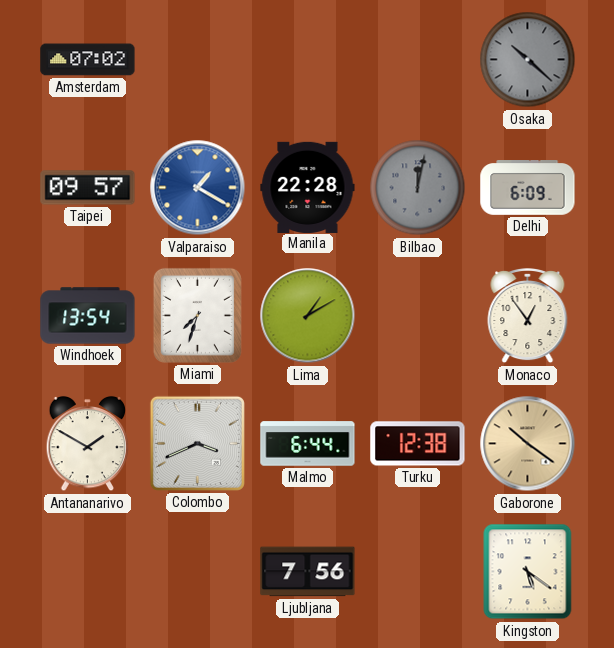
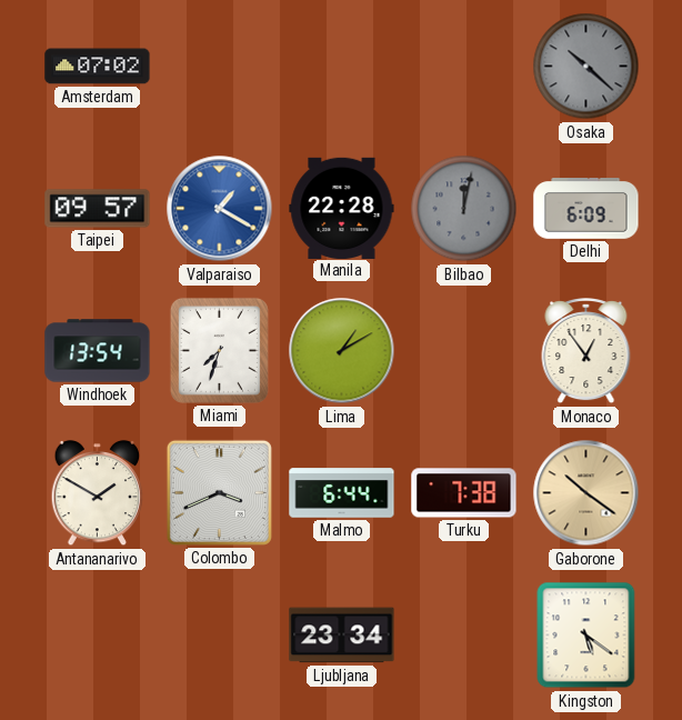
Turku: 12:38 -> 7:38 (464, 493)
Ljubljana: 7:56 -> 23:34 (342, 636)
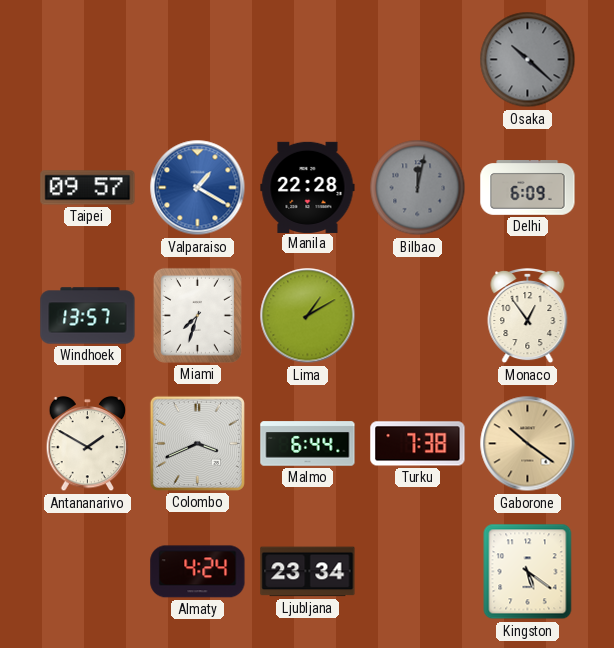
Amsterdam: 07:02 -> none (98, 67)
Windhoek: 13:54 -> 13:57 (88, 316)
Almaty: none -> 4:24 (198, 572)
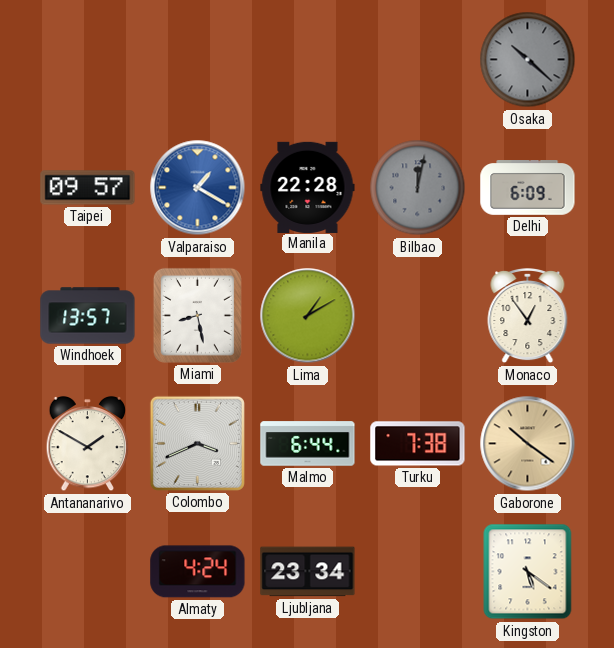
Miami: 7:33 -> 8:28 (197, 315)
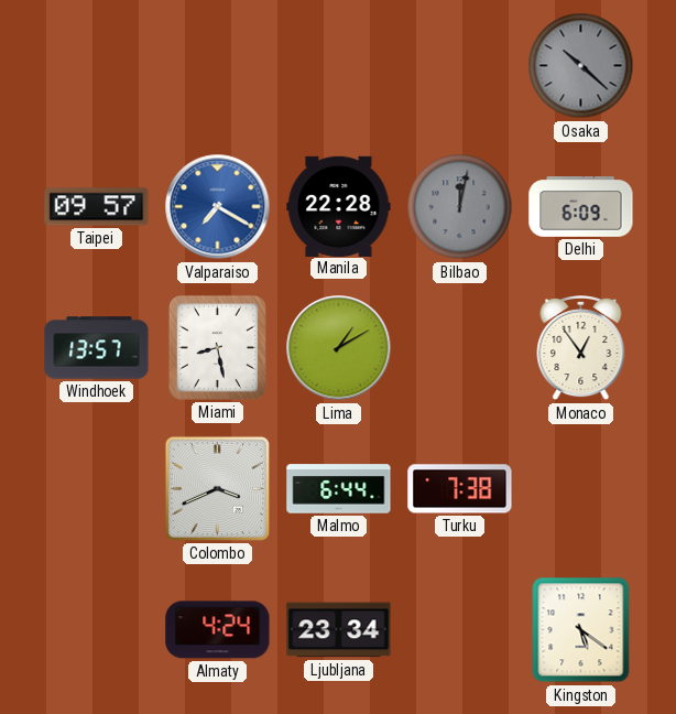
Valparaiso: 1:20 -> 7:20 (218, 207)
Antananarivo: 1:50 -> none (88, 444)
Gaborone: 10:21 -> none (528, 444)
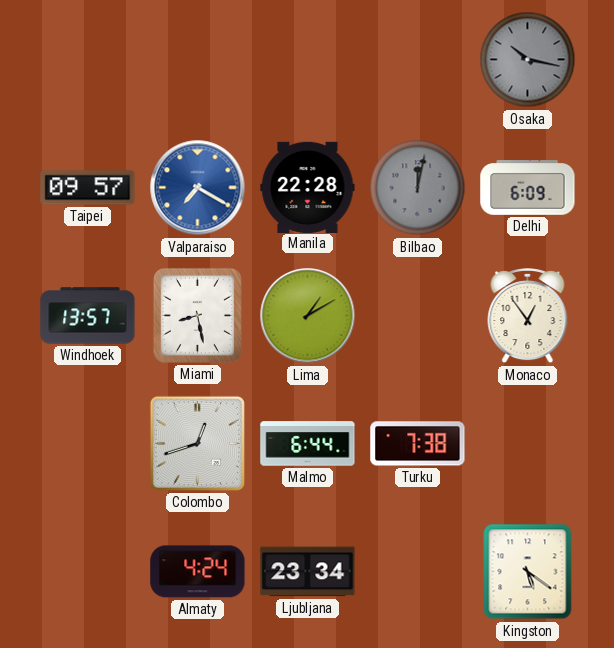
Osaka: 10:22 -> 10:17 (528, 60)
Colombo: 3:41 -> 12:42 (197, 443)
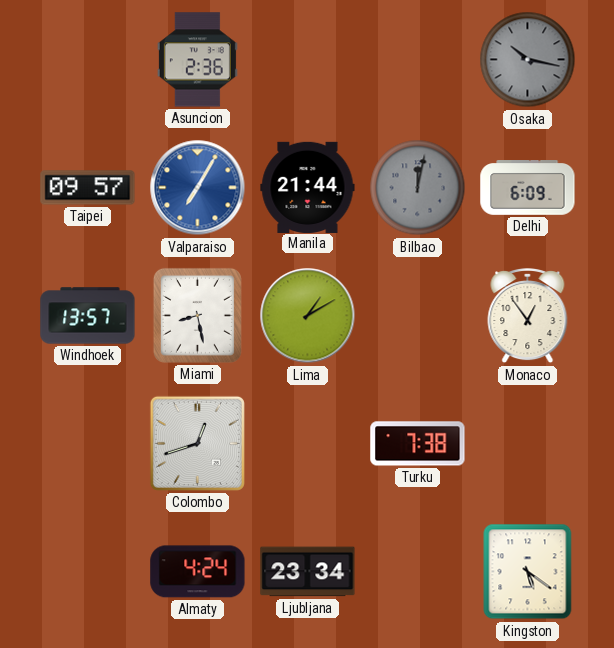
Asuncion: none -> 2:36 (197, 60)
Valparaiso: 7:20 -> 7:05 (198, 188)
Manila: 22:28 -> 21:44 (308, 187)
Malmo: 6:44 -> none (308, 444)
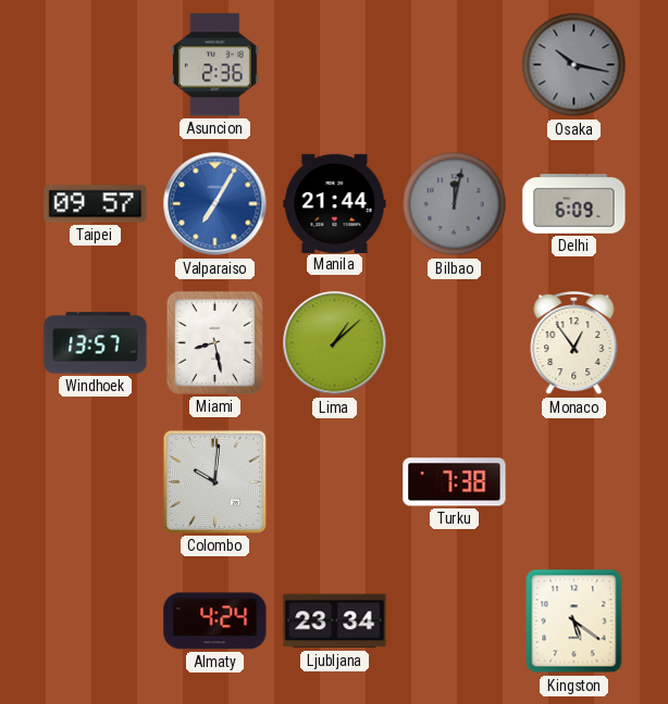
Lima: 1:10 -> 1:08 (335, 343)
Colombo: 12:42 -> 10:01 (214, 481)
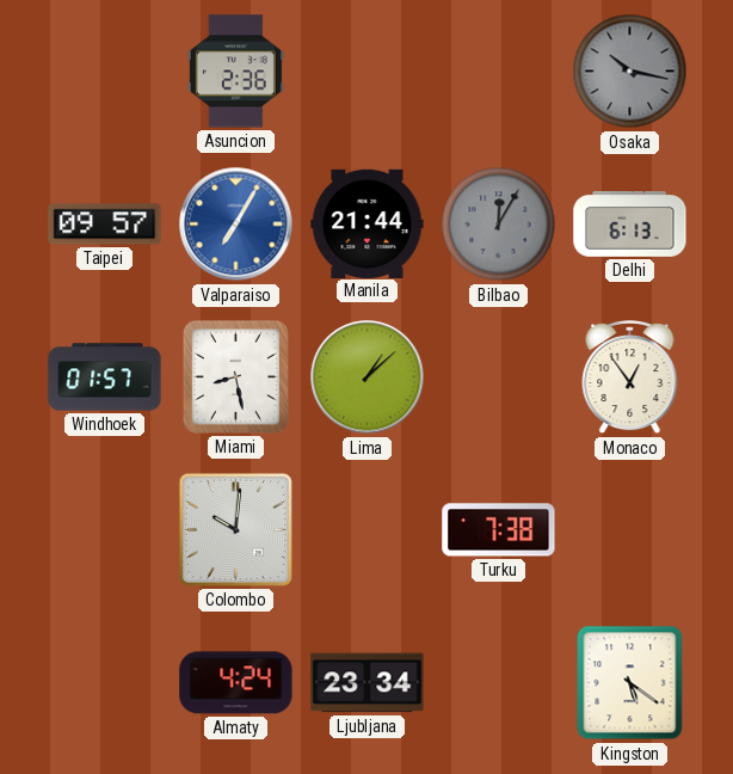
Bilbao: 12:02 -> 12:05 (499, 225)
Delhi: 6:09 -> 6:13 (630, 225)
Windhoek: 13:57 -> 01:57 (105, 377)
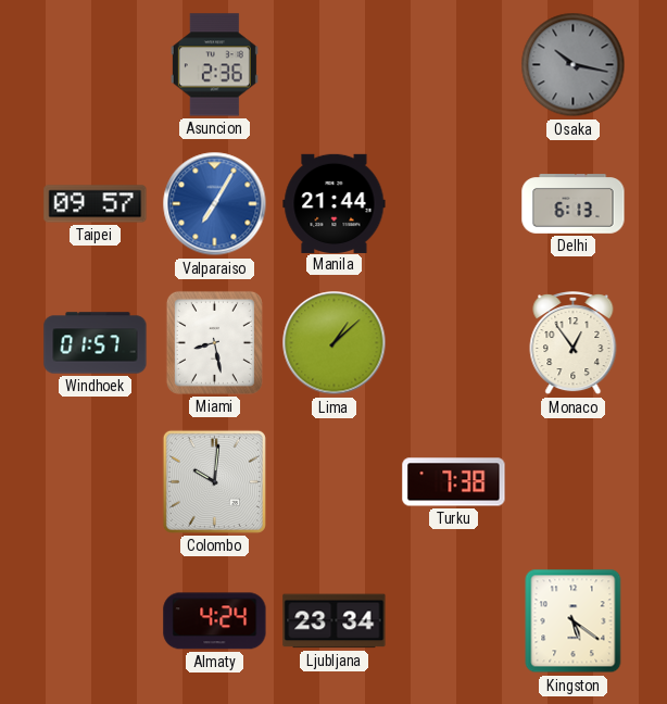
Bilbao: 12:05 -> none (499, 225)
